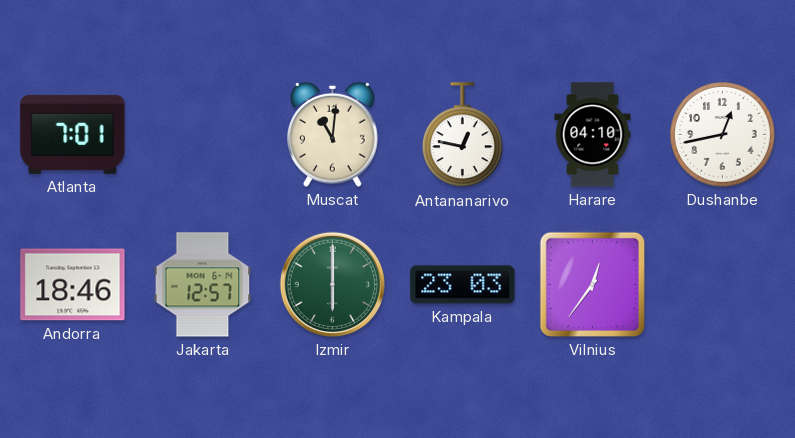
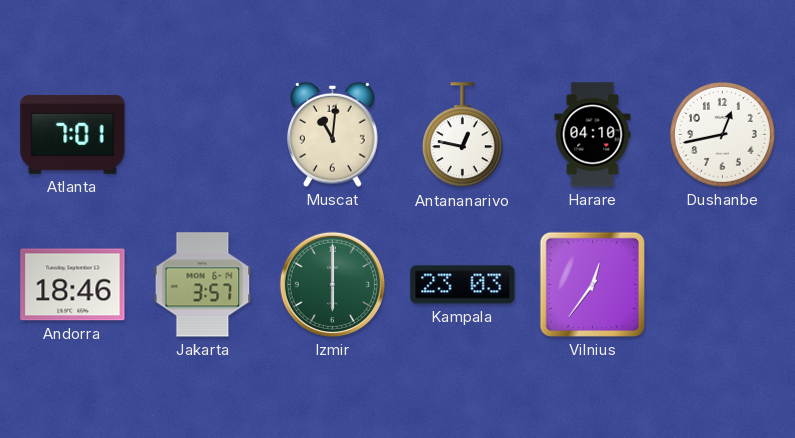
Jakarta: 12:57 -> 3:57 (203, 285)
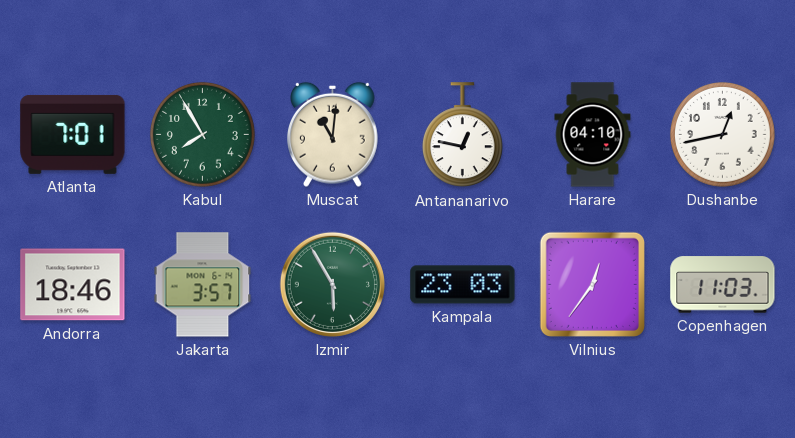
Kabul: none -> 7:55 (202, 134)
Izmir: 6:00 -> 5:55 (332, 284)
Copenhagen: none -> 11:03 (723, 285)
